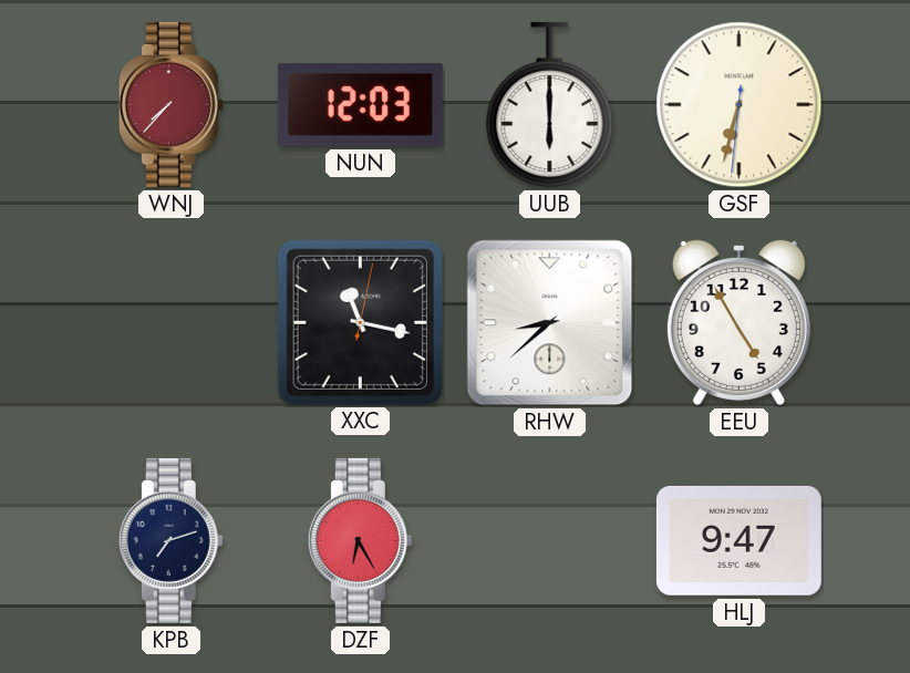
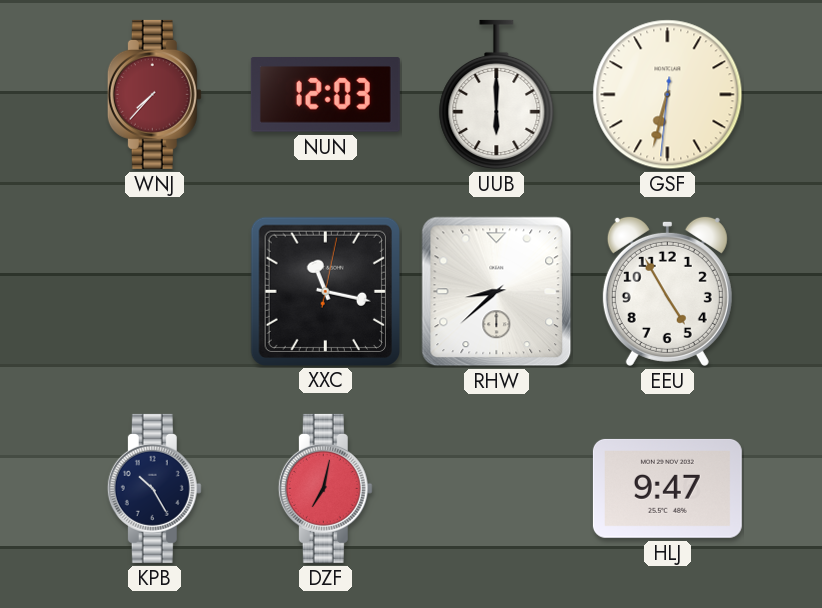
KPB: 7:12 -> 10:25 (154, 488)
DZF: 6:25 -> 7:02 (325, 488)
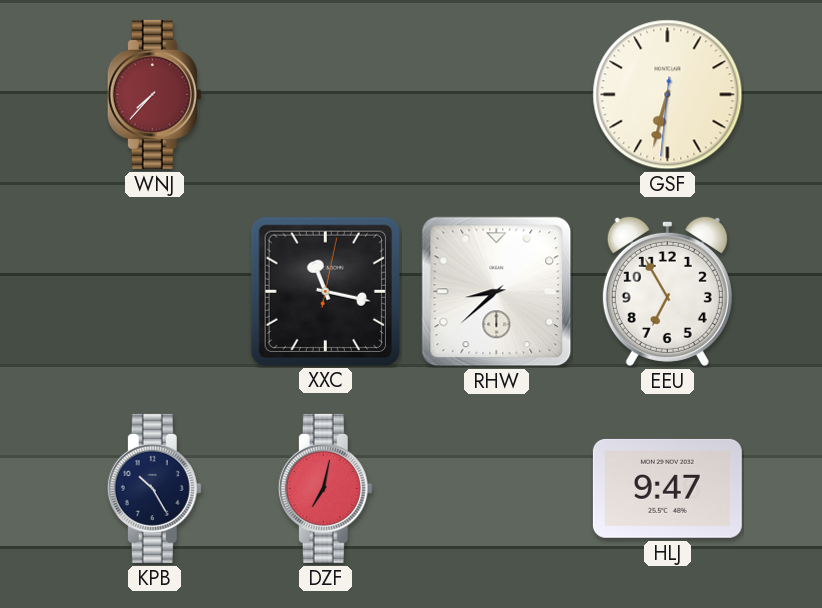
NUN: 12:03 -> none (325, 95)
UUB: 6:00 -> none (497, 95)
EEU: 4:55 -> 6:55 (667, 291)
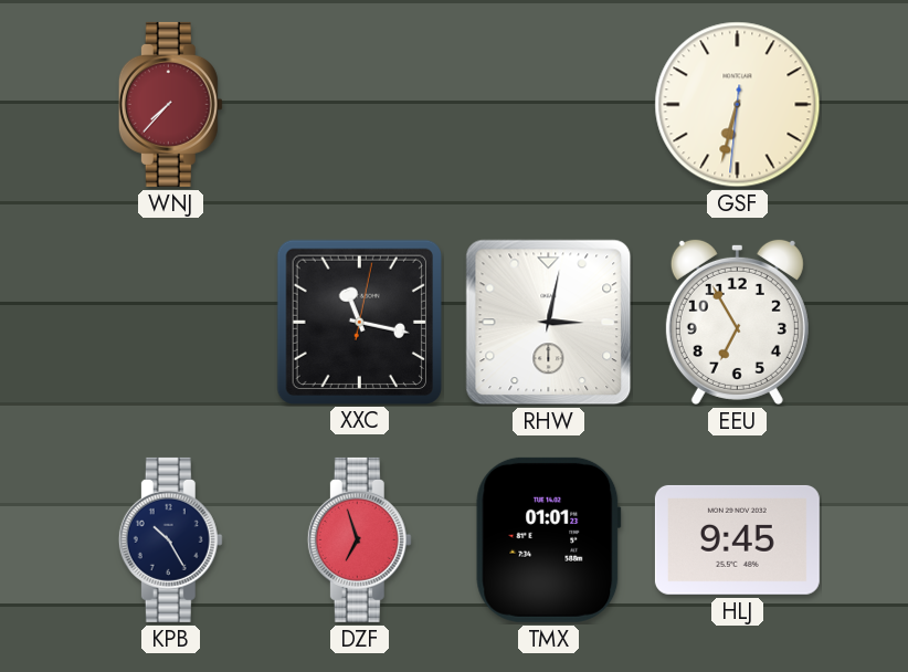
RHW: 8:38 -> 3:02 (549, 323)
DZF: 7:02 -> 6:57 (359, 539)
TMX: none -> 01:01 (549, 539)
HLJ: 9:47 -> 9:45 (737, 539)
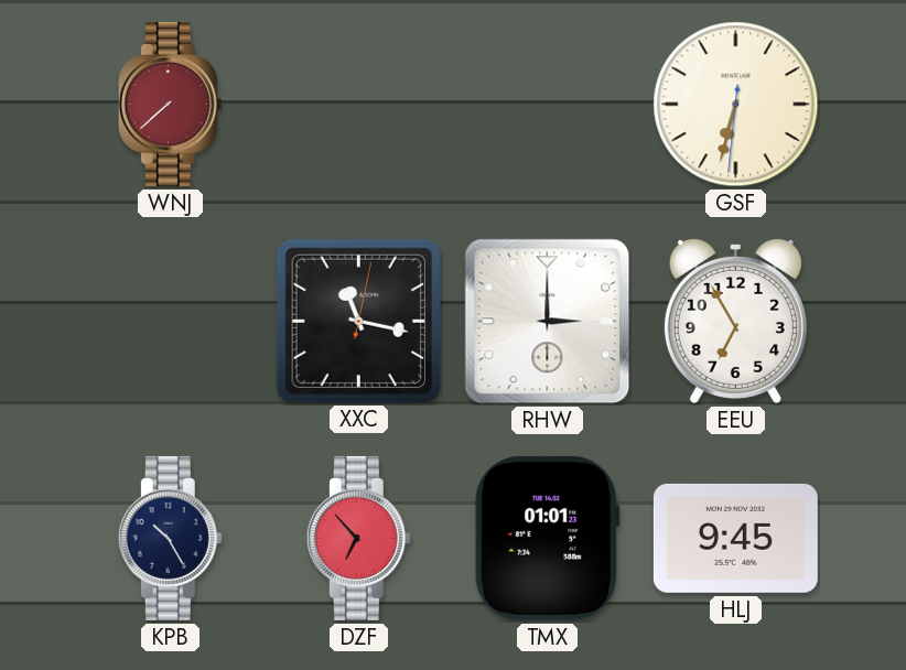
WNJ: 7:37 -> 7:38 (170, 104)
RHW: 3:02 -> 3:00 (548, 322)
DZF: 6:57 -> 6:53 (358, 538)
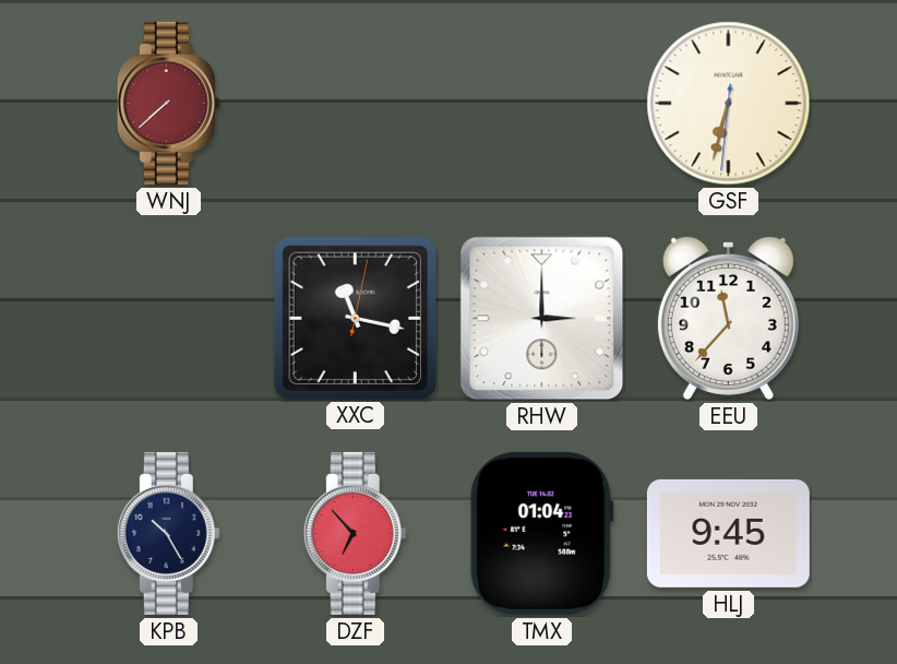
EEU: 6:55 -> 11:37 (728, 318)
TMX: 01:01 -> 01:04 (542, 533)
